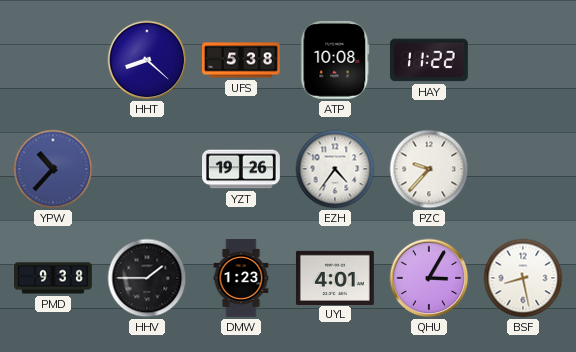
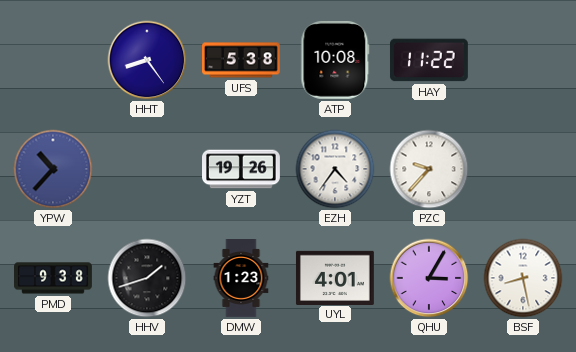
HHT: 8:22 -> 8:24 (147, 60)
HHV: 1:45 -> 1:42 (147, 278)
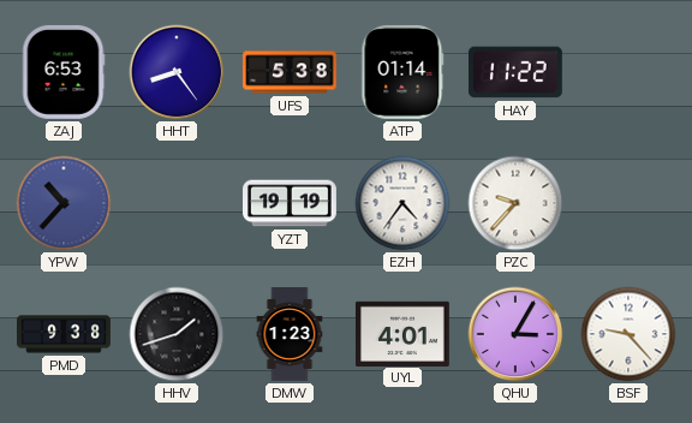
ZAJ: none -> 6:53 (64, 72)
ATP: 10:08 -> 01:14 (402, 72)
YZT: 19:26 -> 19:19 (291, 203)
BSF: 8:28 -> 9:23 (628, 334)
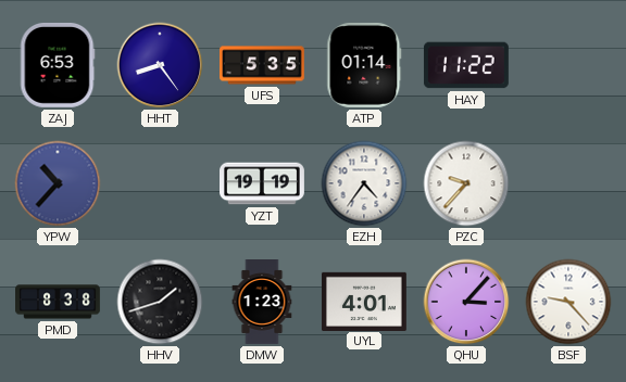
UFS: 5:38 -> 5:35 (263, 65)
PMD: 9:38 -> 8:38 (59, 302)
QHU: 3:05 -> 3:07 (466, 302)
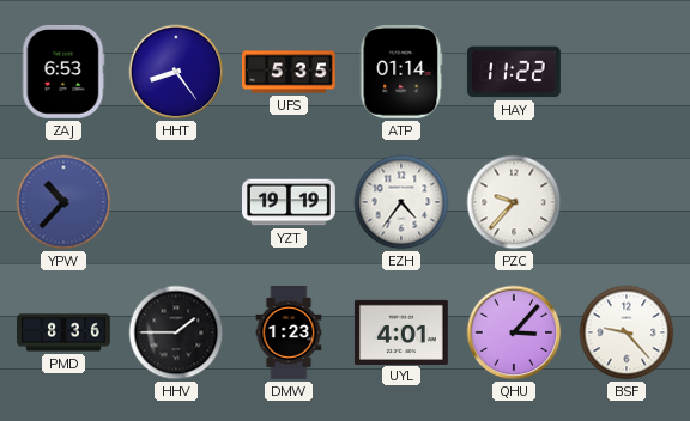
PMD: 8:38 -> 8:36 (65, 332)
HHV: 1:42 -> 1:45 (176, 332)
